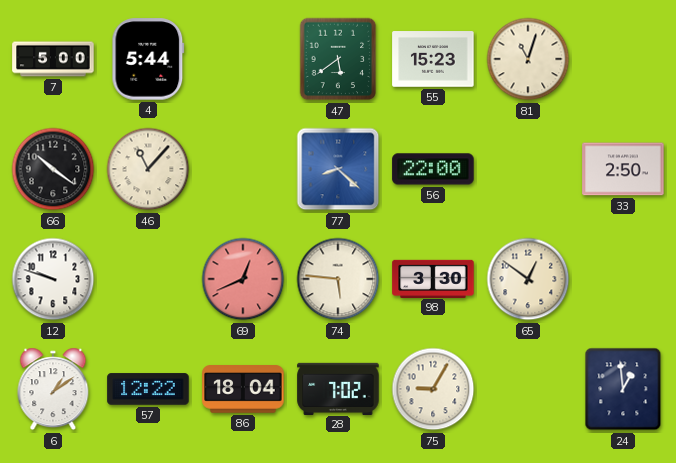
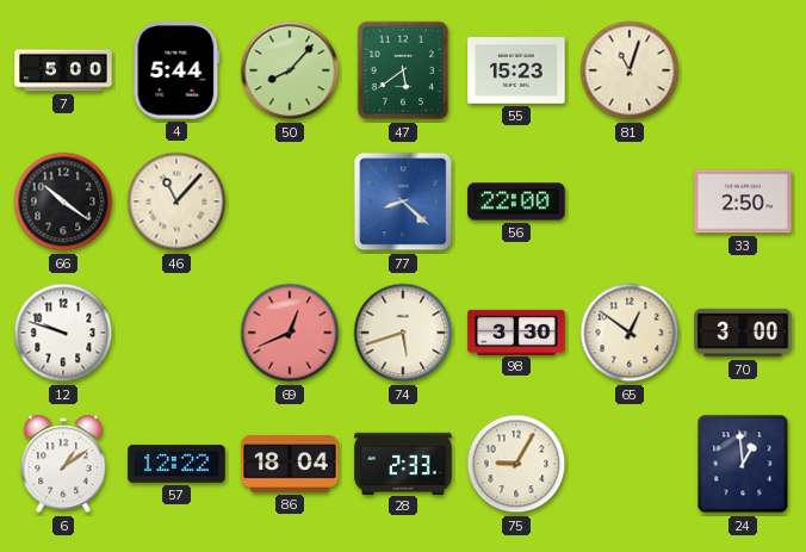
50: none -> 8:07 (290, 70)
74: 5:46 -> 5:42 (403, 333)
70: none -> 3:00 (743, 333)
28: 7:02 -> 2:33 (403, 463)
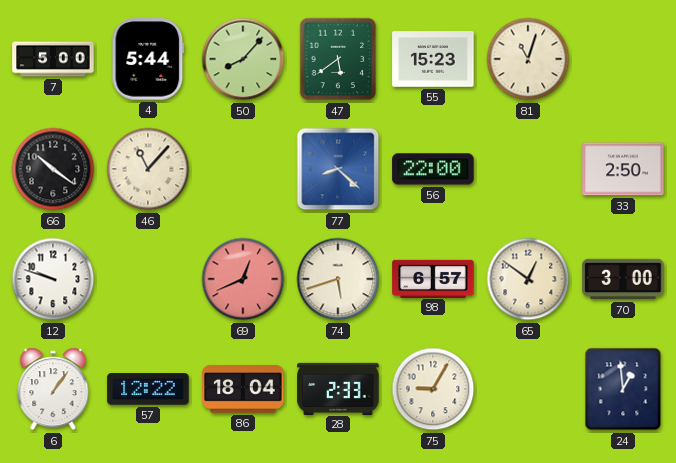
98: 3:30 -> 6:57 (433, 278)
6: 1:09 -> 1:06 (53, 389)
